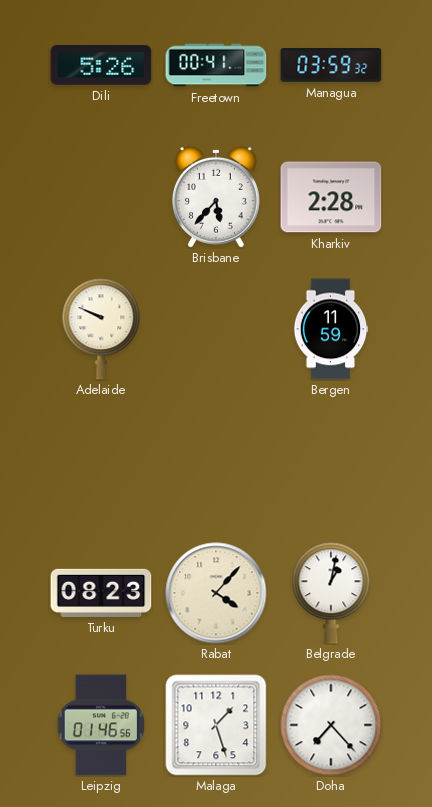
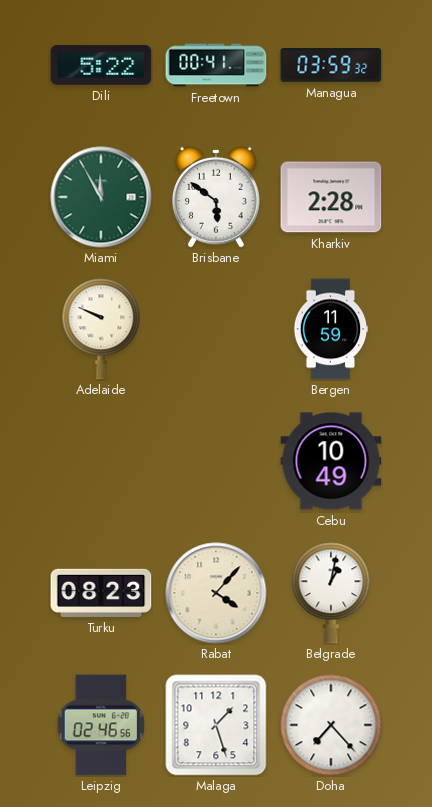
Dili: 5:26 -> 5:22 (101, 65)
Miami: none -> 11:55 (101, 197)
Brisbane: 5:37 -> 5:51 (216, 197)
Cebu: none -> 10:49 (331, 461)
Leipzig: 01:46 -> 02:46 (101, 725)
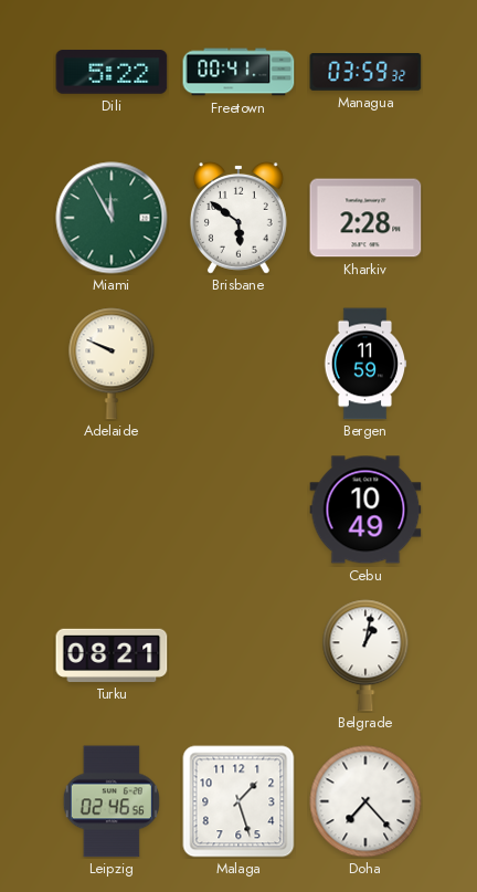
Turku: 08:23 -> 08:21 (112, 655)
Rabat: 4:07 -> none (216, 593)
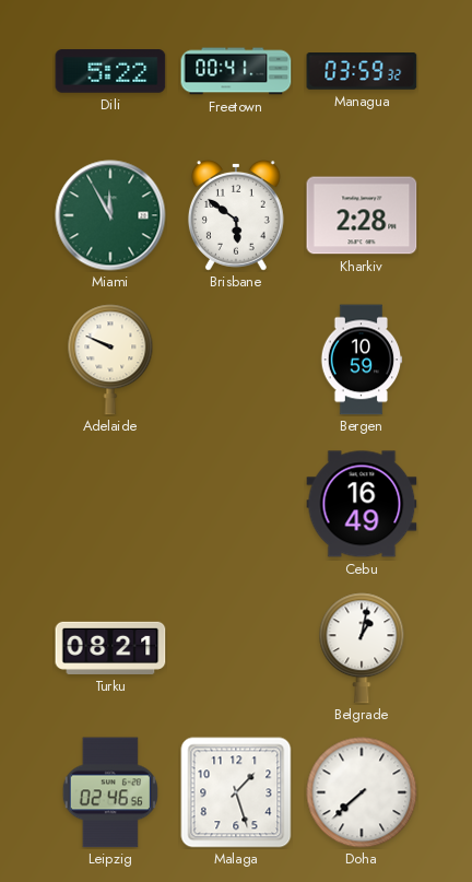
Bergen: 11:59 -> 10:59 (362, 360)
Cebu: 10:49 -> 16:49 (362, 504)
Doha: 7:23 -> 7:38 (362, 792)
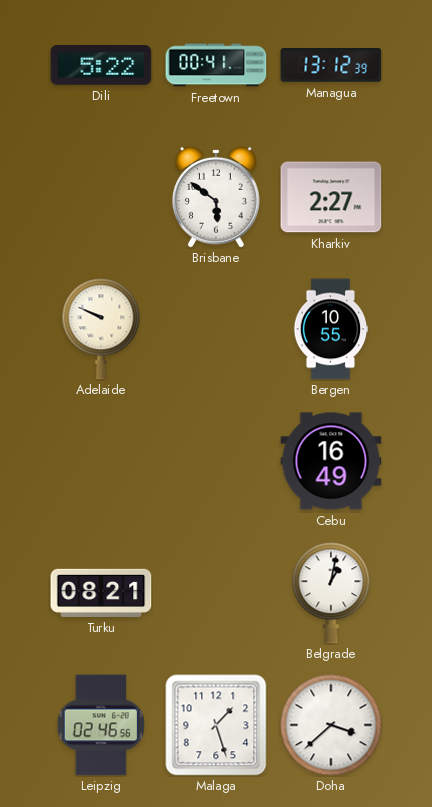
Managua: 03:59 -> 13:12 (331, 66)
Miami: 11:55 -> none (110, 215)
Kharkiv: 2:28 -> 2:27 (331, 197)
Bergen: 10:59 -> 10:55 (331, 329)
Doha: 7:38 -> 3:38 (331, 725)
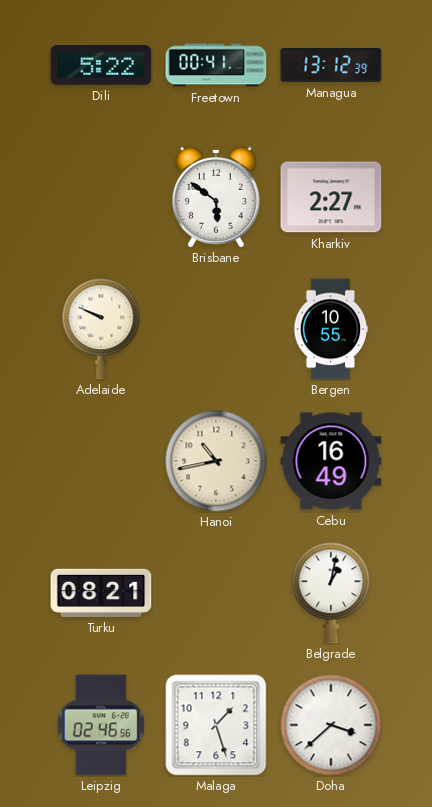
Hanoi: none -> 10:43 (216, 461)
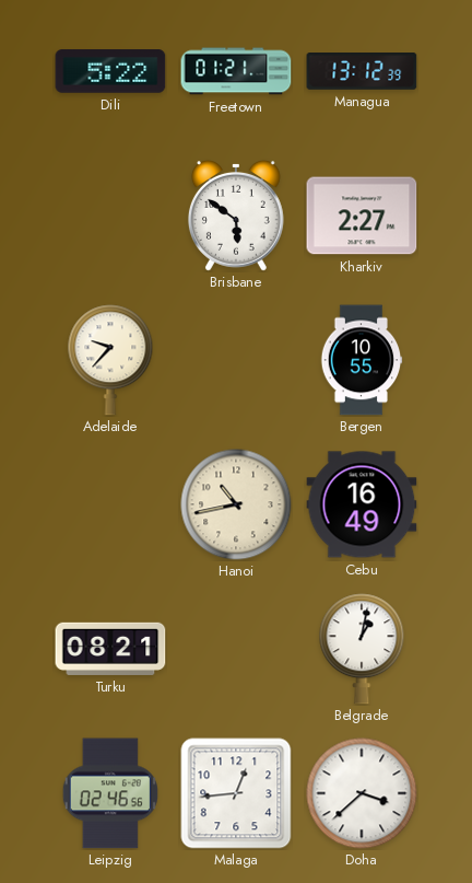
Freetown: 00:41 -> 01:21 (236, 71)
Adelaide: 9:49 -> 9:37 (110, 360)
Malaga: 1:27 -> 12:44 (236, 793)
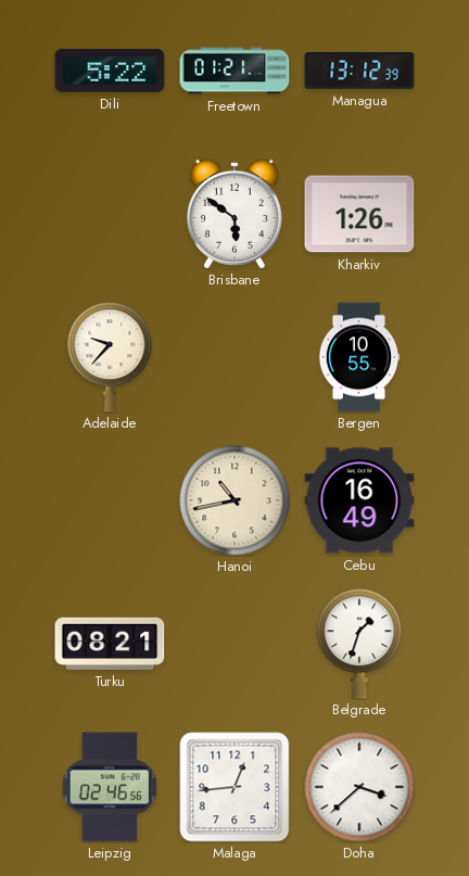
Kharkiv: 2:27 -> 1:26 (359, 214)
Belgrade: 1:02 -> 1:33 (359, 644)
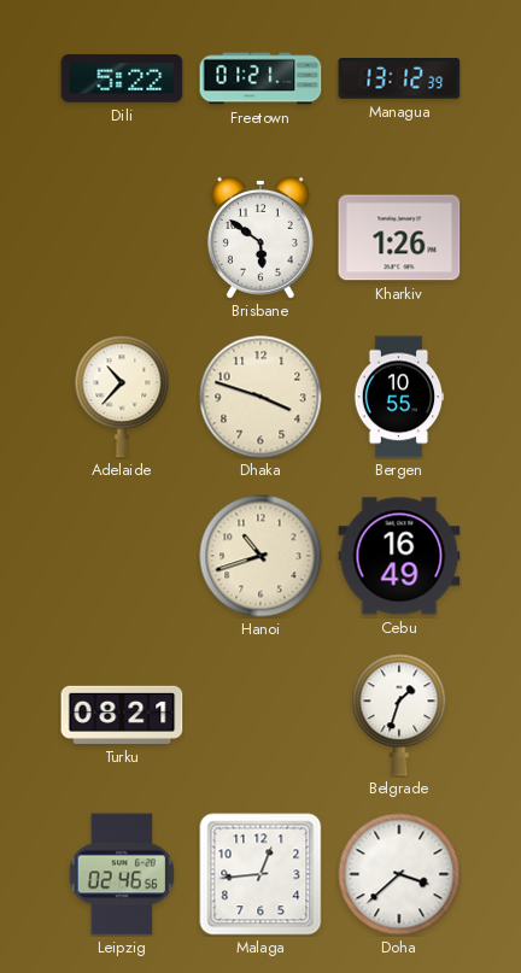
Adelaide: 9:37 -> 10:37 (122, 397)
Dhaka: none -> 3:48 (260, 397)
Hanoi: 10:43 -> 10:42 (260, 556)
